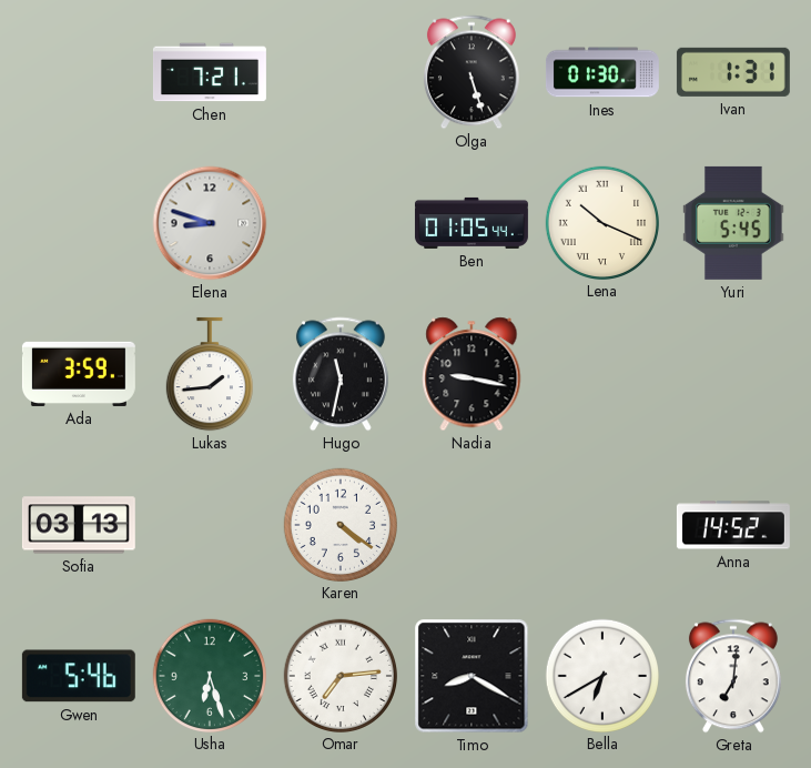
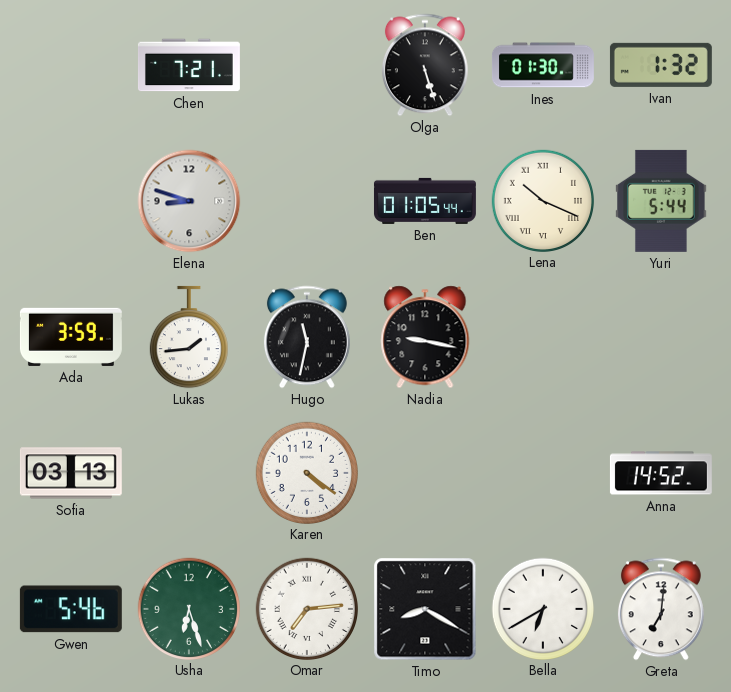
Ivan: 1:31 -> 1:32 (661, 65)
Yuri: 5:45 -> 5:44 (661, 201)
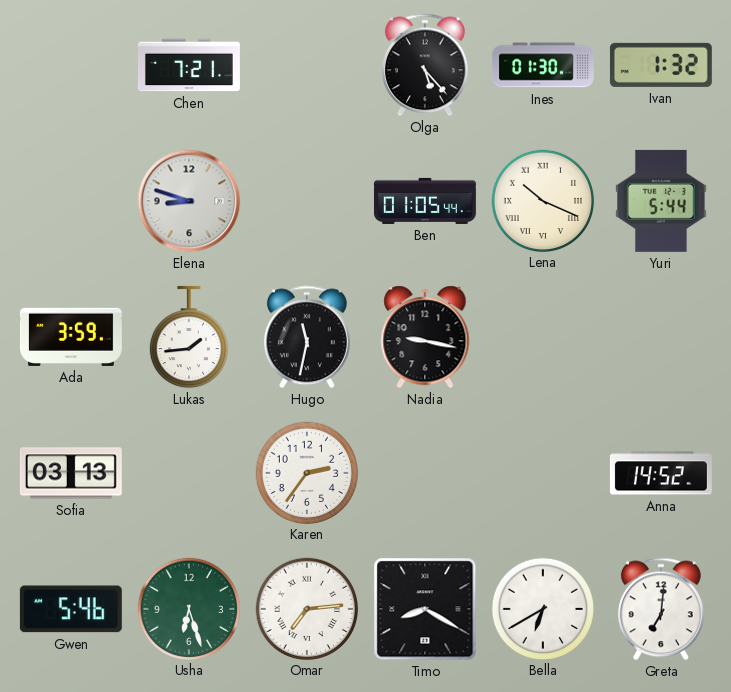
Olga: 5:27 -> 5:23 (425, 65)
Karen: 4:21 -> 2:36 (306, 472)
